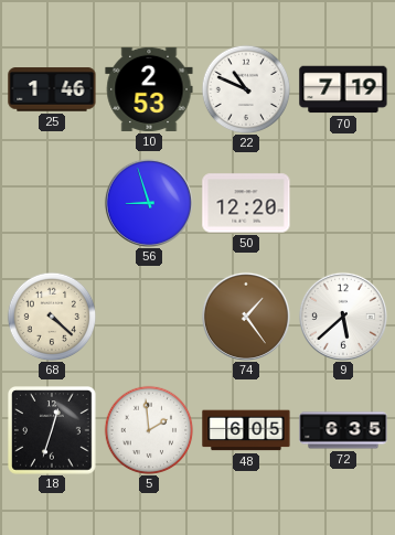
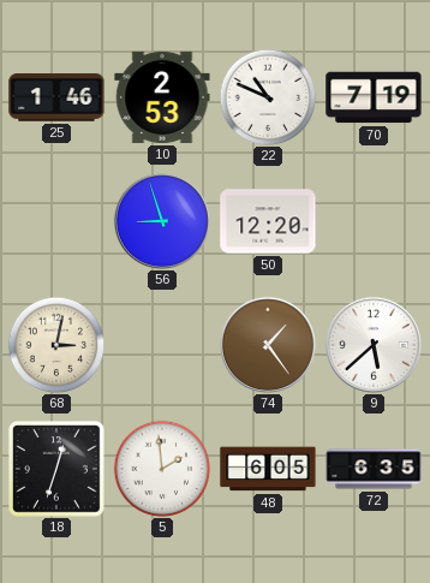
68: 4:22 -> 3:02 (56, 345)
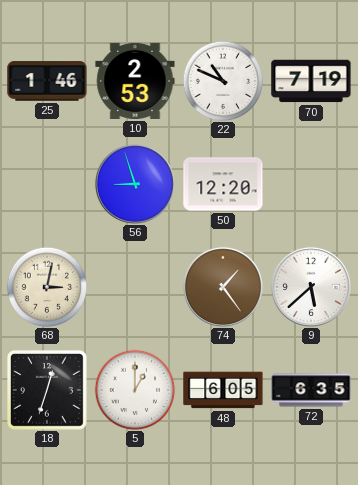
5: 1:59 -> 1:00 (135, 390)
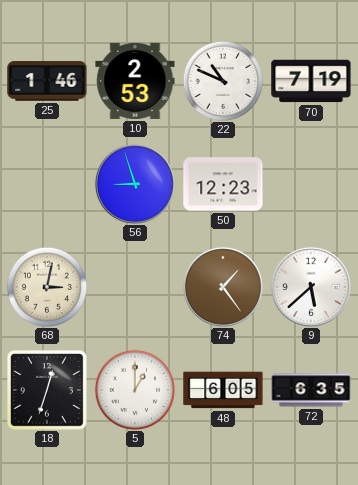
50: 12:20 -> 12:23 (223, 184)
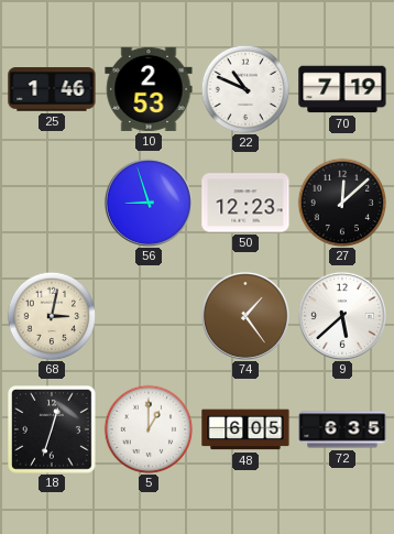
27: none -> 12:08 (342, 203)
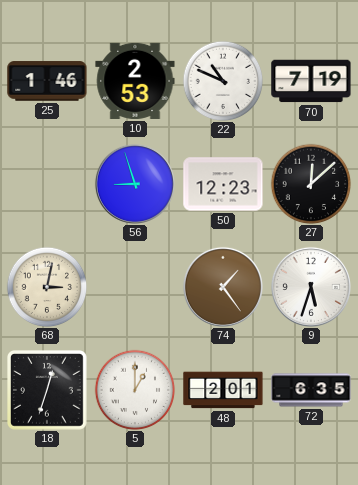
9: 5:38 -> 5:33 (311, 287)
48: 6:05 -> 2:01 (223, 390)
